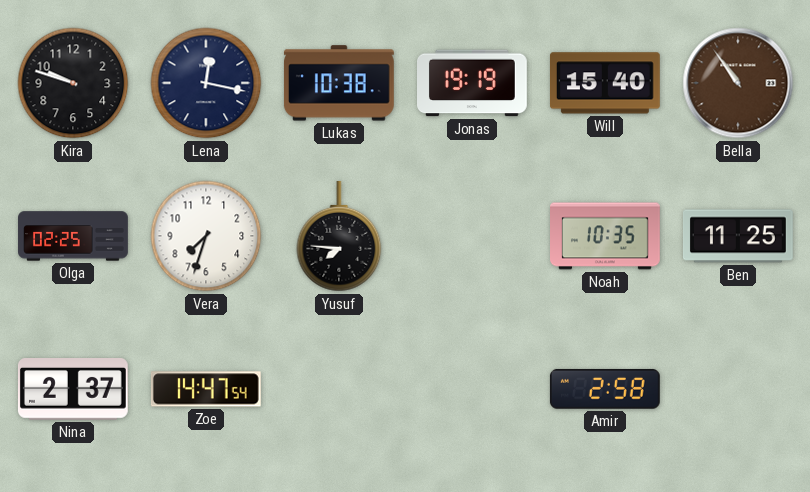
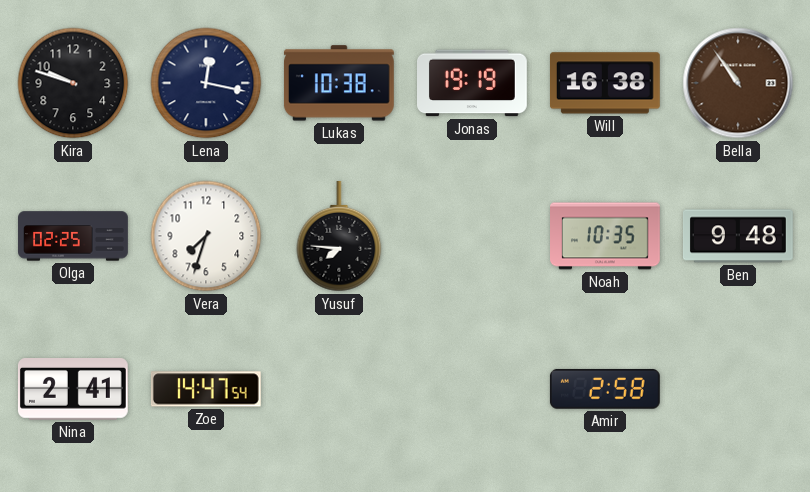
Will: 15:40 -> 16:38 (605, 83)
Ben: 11:25 -> 9:48 (738, 236)
Nina: 2:37 -> 2:41 (73, 390)
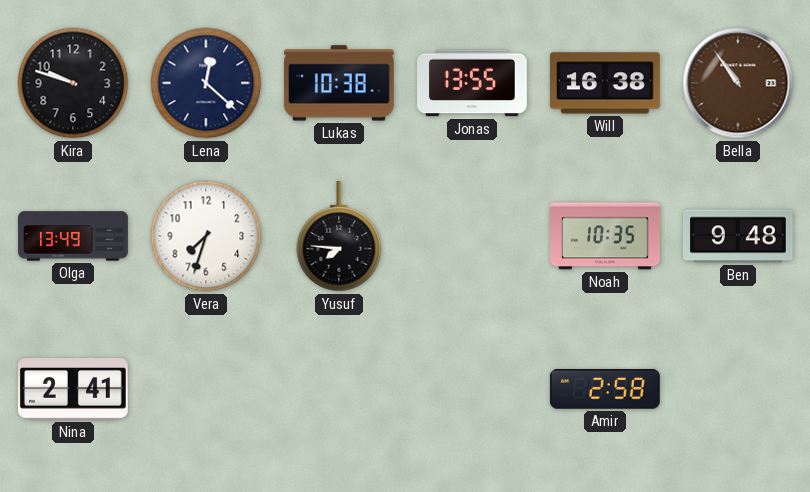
Lena: 12:17 -> 12:22 (206, 83)
Jonas: 19:19 -> 13:55 (473, 83)
Olga: 02:25 -> 13:49 (73, 236)
Zoe: 14:47 -> none (206, 389)
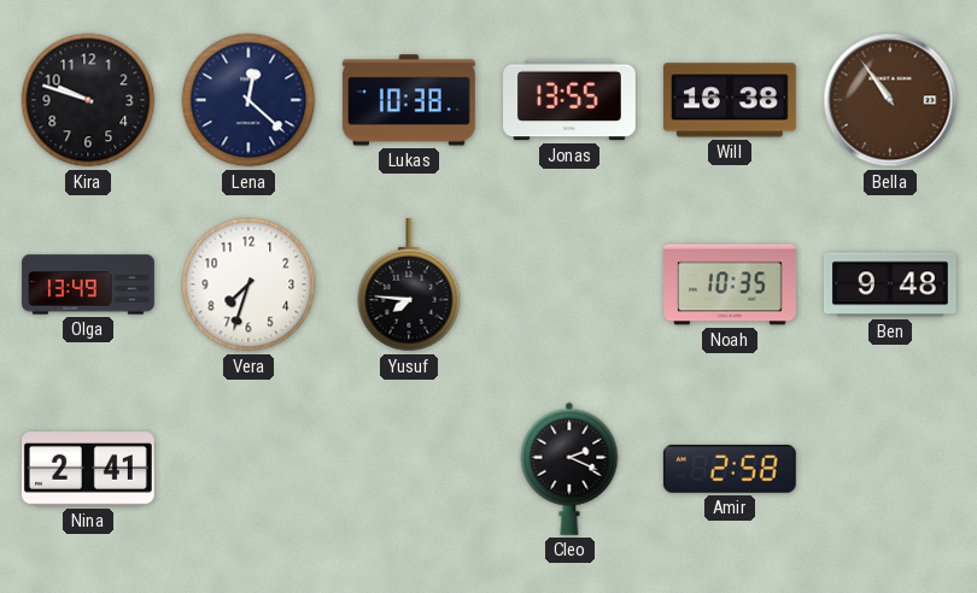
Cleo: none -> 2:19 (569, 469)
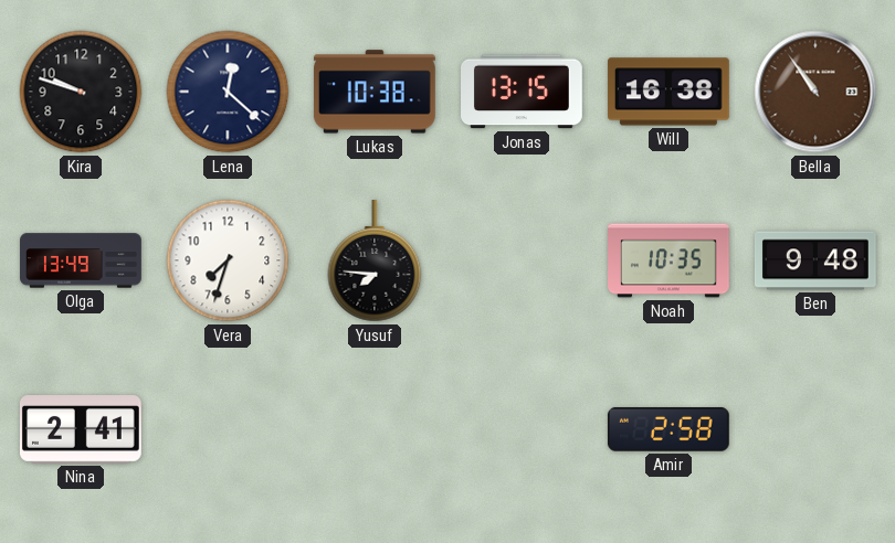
Jonas: 13:55 -> 13:15 (523, 92)
Cleo: 2:19 -> none (569, 469)
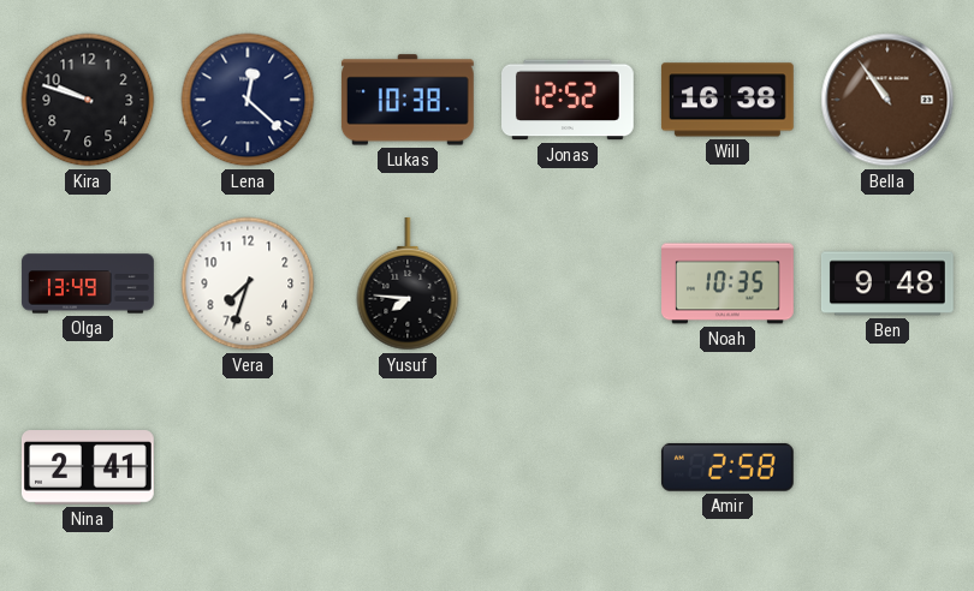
Jonas: 13:15 -> 12:52 (569, 100)
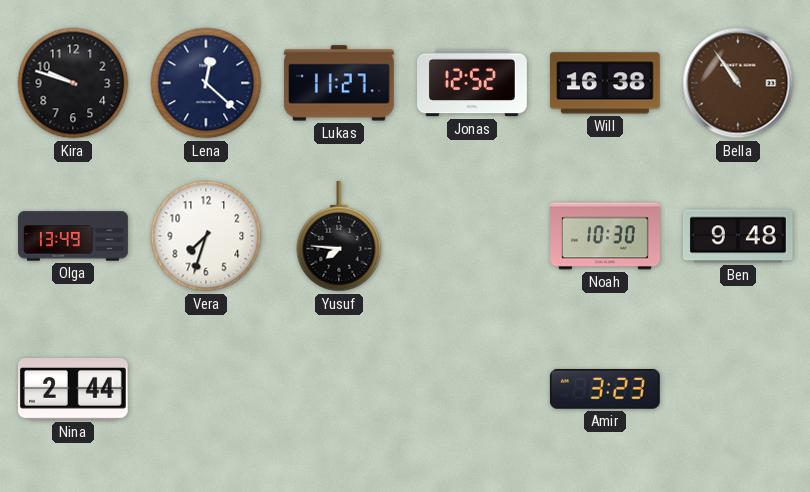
Lukas: 10:38 -> 11:27 (339, 83)
Noah: 10:35 -> 10:30 (606, 236)
Nina: 2:41 -> 2:44 (73, 390)
Amir: 2:58 -> 3:23 (605, 389)
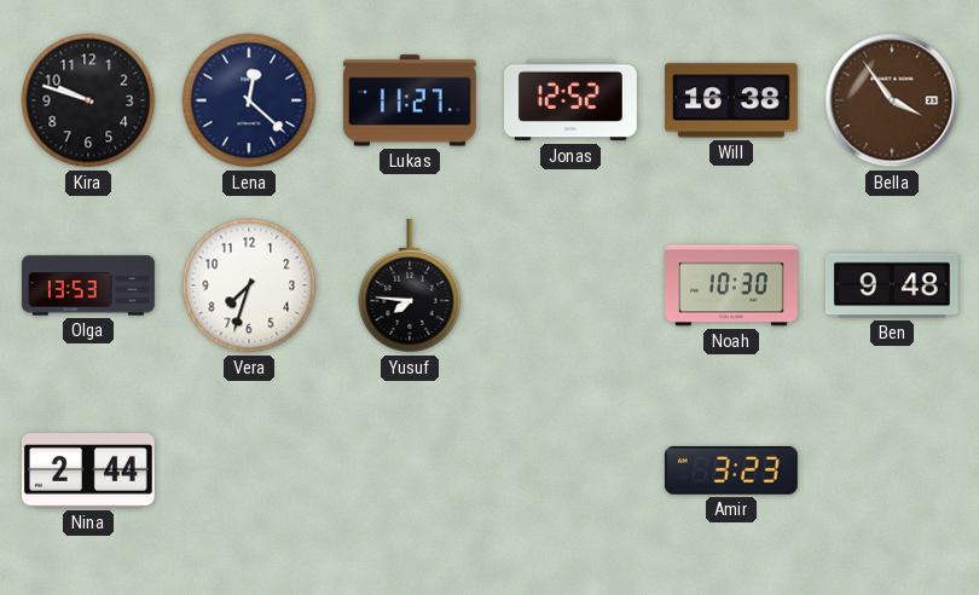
Bella: 10:54 -> 3:54 (892, 100)
Olga: 13:49 -> 13:53 (88, 285)
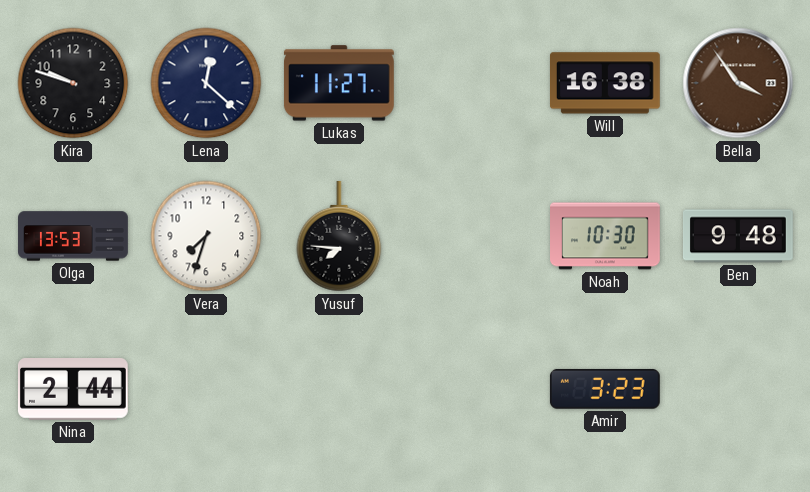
Jonas: 12:52 -> none (572, 100)
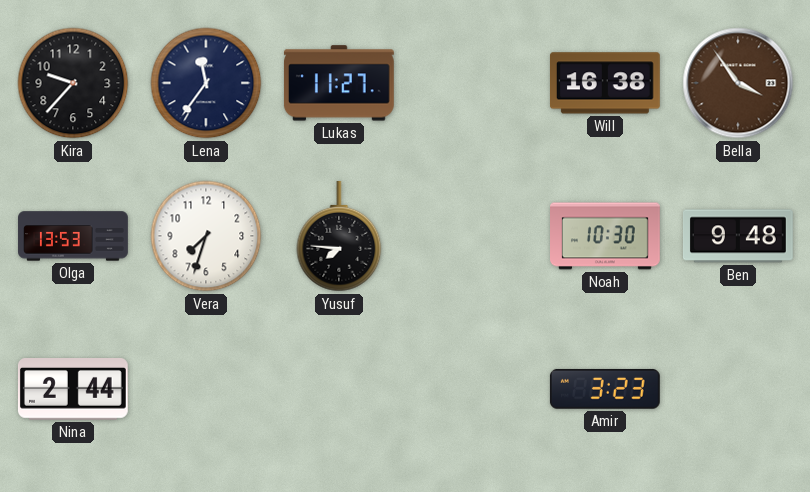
Kira: 9:48 -> 9:37 (73, 83)
Lena: 12:22 -> 11:36 (206, 83)
